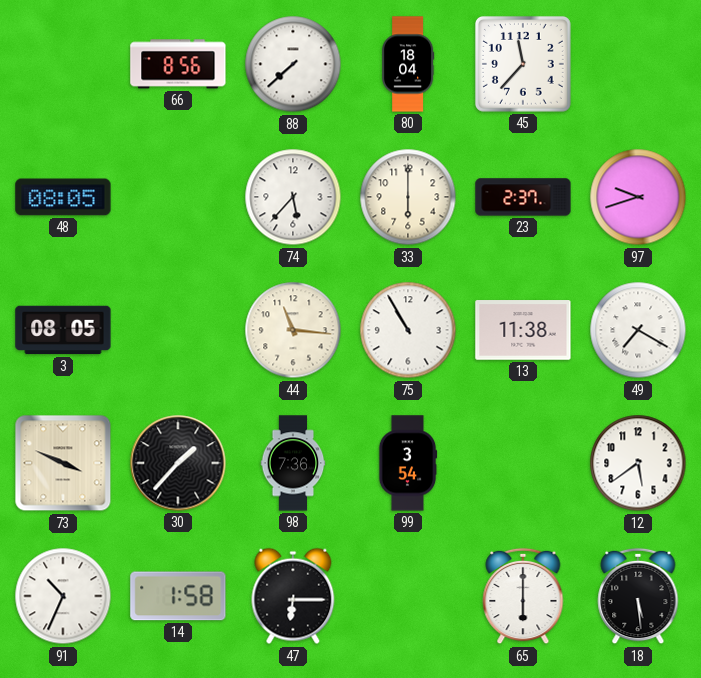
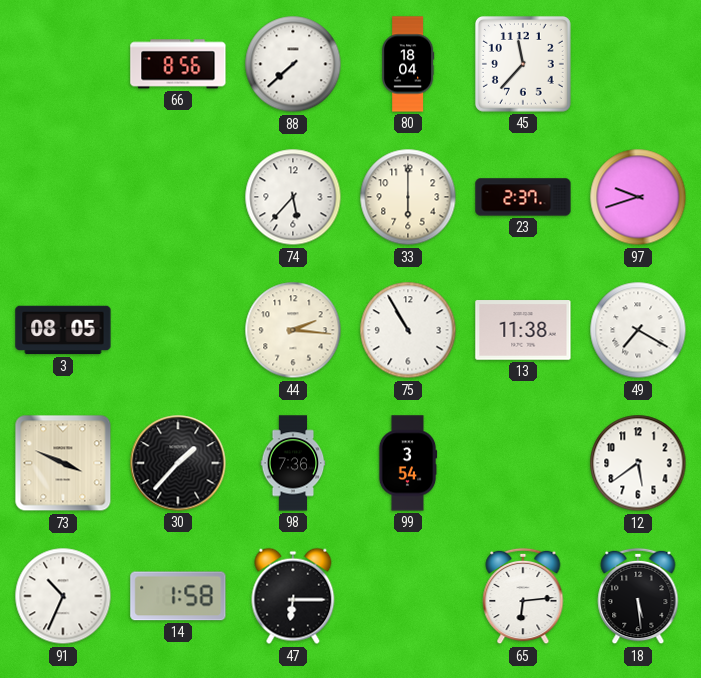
48: 08:05 -> none (63, 197)
44: 11:16 -> 2:16 (293, 330)
65: 6:00 -> 6:14 (523, 596)
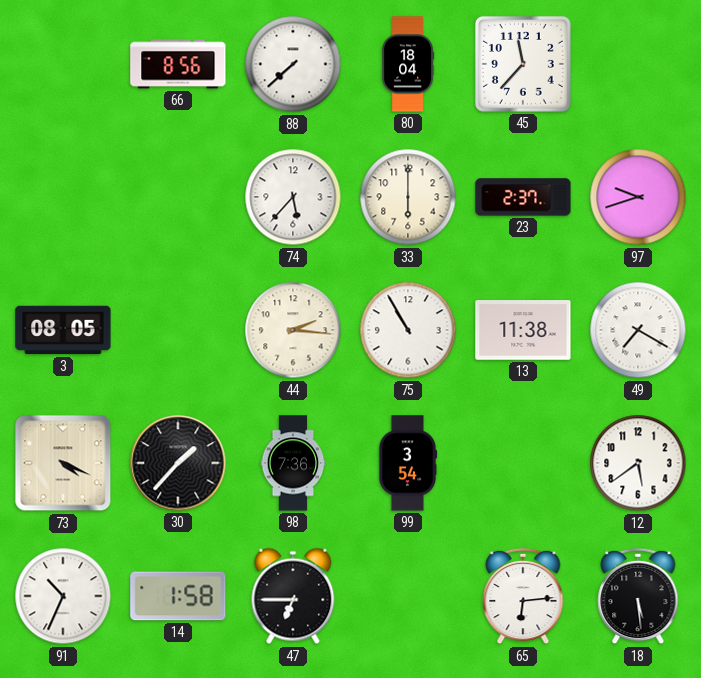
73: 3:49 -> 4:19 (63, 463)
47: 6:15 -> 6:45 (293, 596)
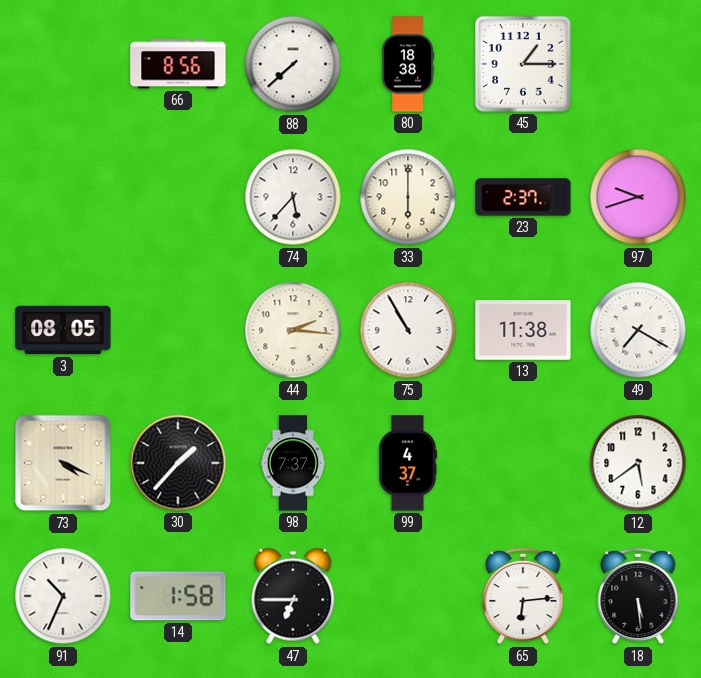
80: 18:04 -> 18:38 (408, 64)
45: 11:37 -> 1:15 (523, 64)
98: 7:36 -> 7:37 (293, 463)
99: 3:54 -> 4:37 (408, 463)
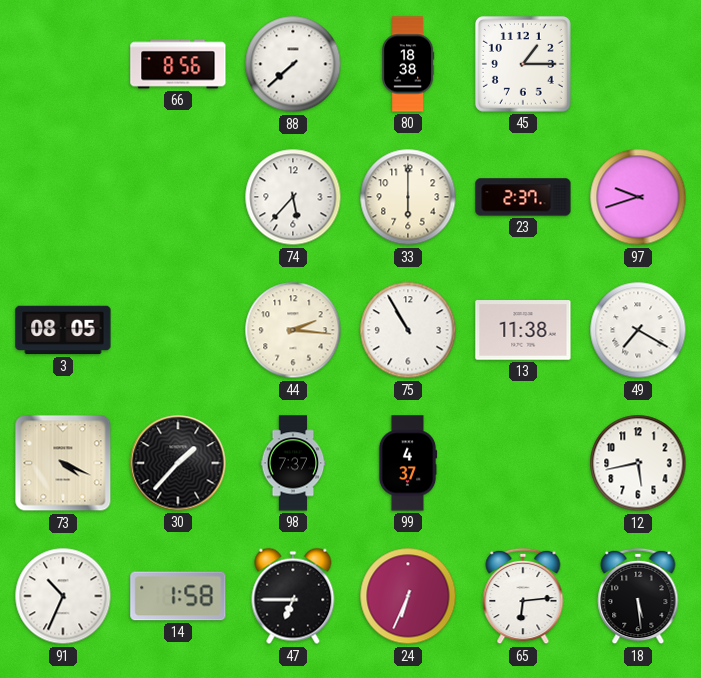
12: 5:39 -> 5:43 (638, 463)
24: none -> 6:34 (408, 596)
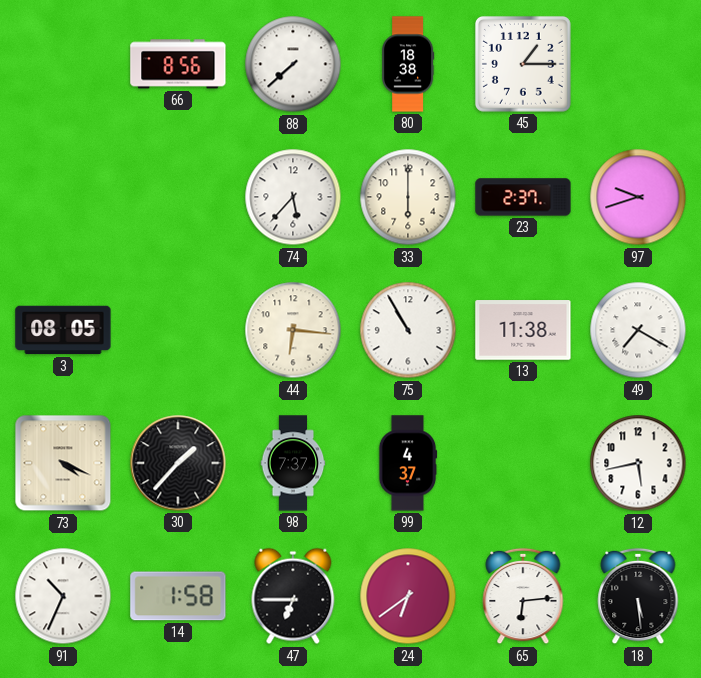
44: 2:16 -> 6:16 (293, 330)
24: 6:34 -> 6:39 (408, 596)
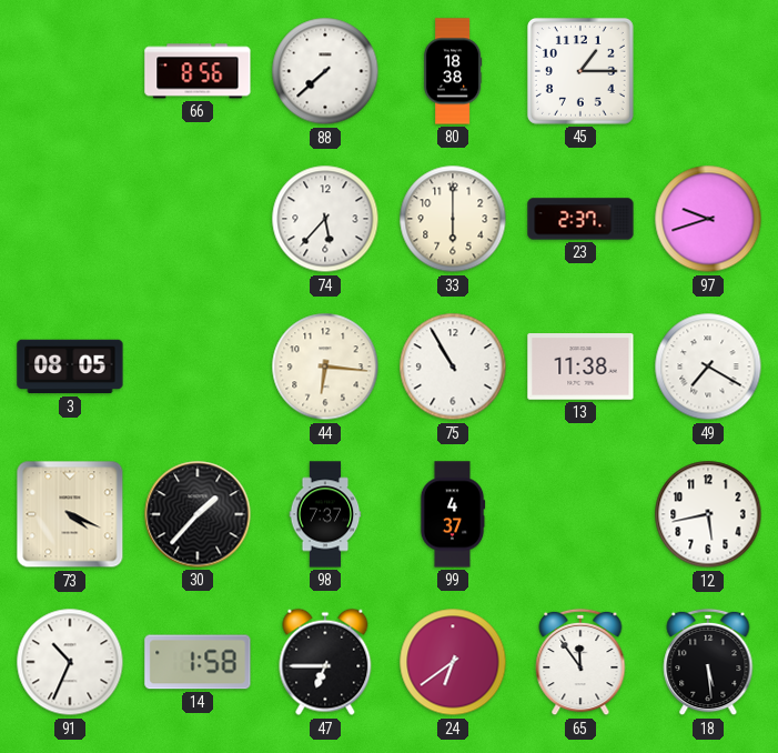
65: 6:14 -> 11:54 (580, 662)
